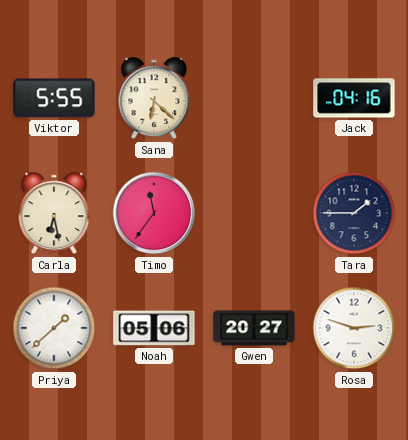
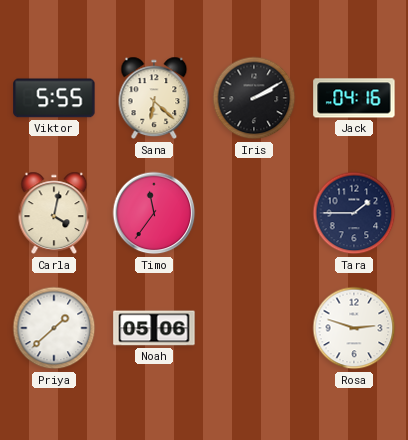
Iris: none -> 2:10 (254, 98)
Carla: 6:28 -> 4:02 (54, 213)
Gwen: 20:27 -> none (254, 328)
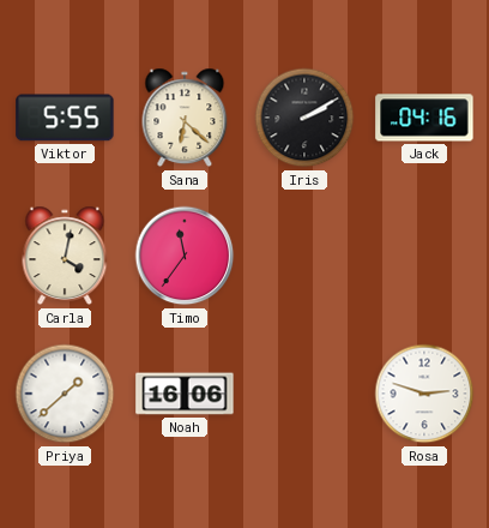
Tara: 1:45 -> none (354, 213)
Noah: 05:06 -> 16:06 (185, 394)
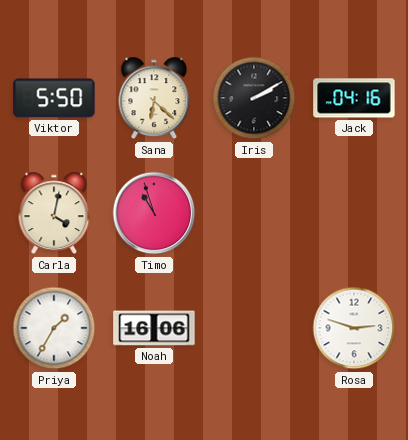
Viktor: 5:55 -> 5:50 (54, 98)
Timo: 11:36 -> 10:57 (154, 213)
Priya: 1:38 -> 1:35 (54, 328)
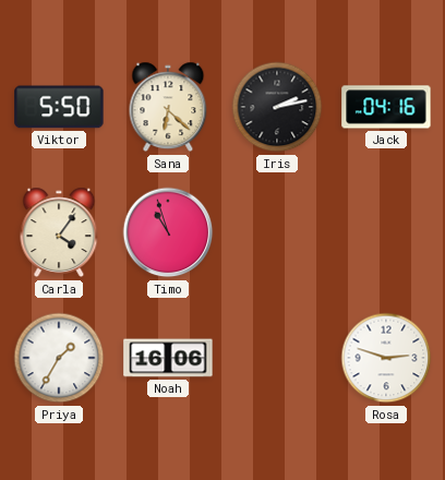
Iris: 2:10 -> 2:13 (277, 107)
Carla: 4:02 -> 4:06 (59, 232)
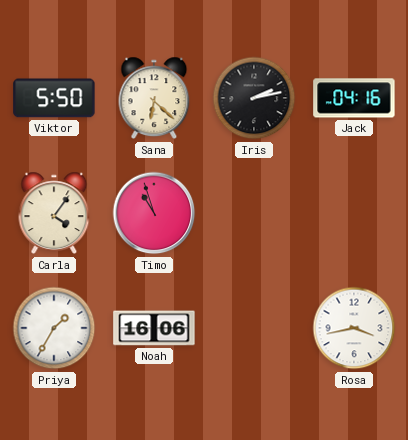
Rosa: 2:48 -> 3:43 (354, 328)
